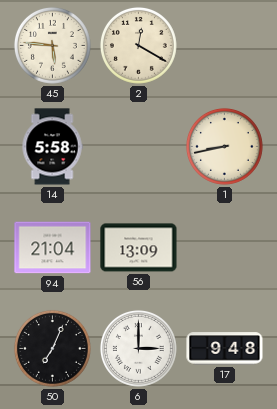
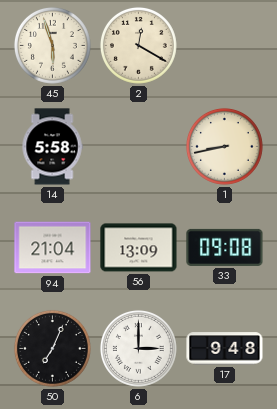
45: 5:46 -> 5:57 (52, 45)
33: none -> 09:08 (225, 247)
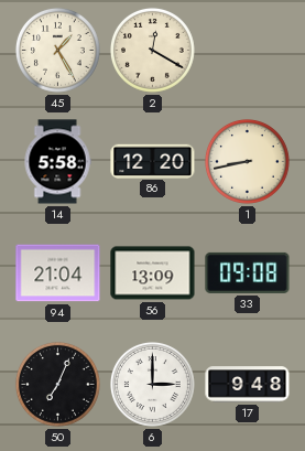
45: 5:57 -> 1:25 (57, 50)
86: none -> 12:20 (153, 161)
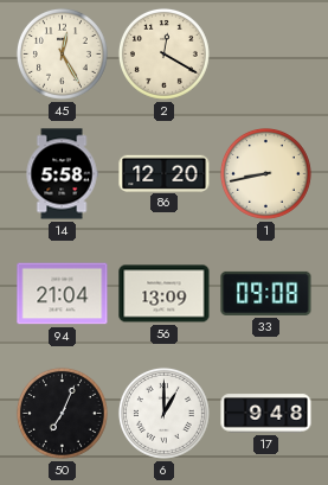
45: 1:25 -> 12:25 (62, 53)
6: 3:00 -> 1:00 (163, 413)
